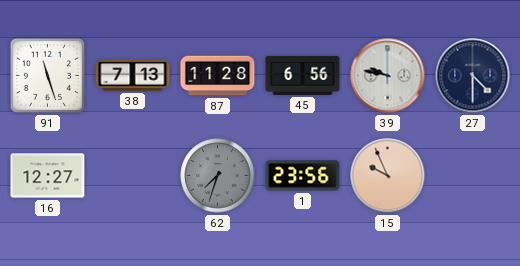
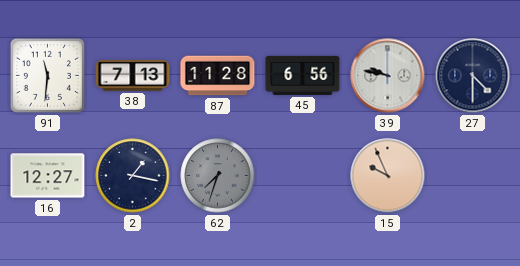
91: 11:27 -> 11:31 (47, 75)
2: none -> 1:17 (133, 176)
1: 23:56 -> none (303, 176)
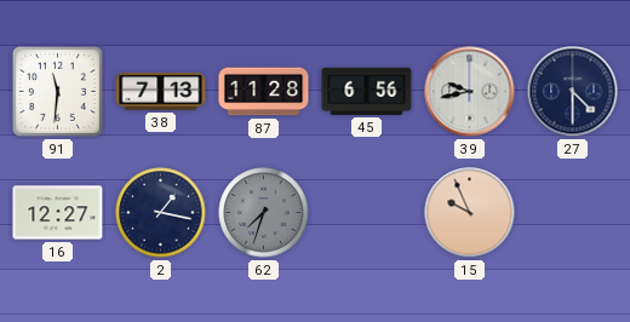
39: 9:47 -> 9:43 (470, 92)
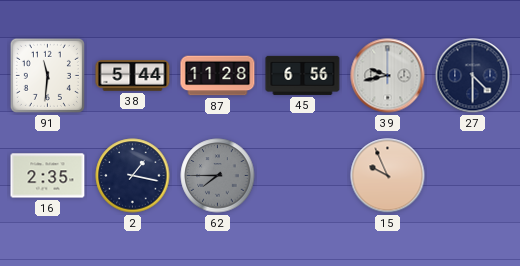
38: 7:13 -> 5:44 (133, 76)
16: 12:27 -> 2:35 (48, 176)
62: 7:33 -> 7:45 (218, 176)
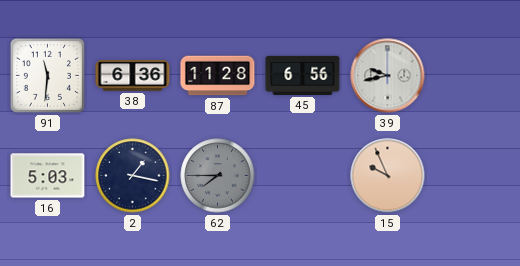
38: 5:44 -> 6:36 (133, 76)
27: 4:30 -> none (473, 76)
16: 2:35 -> 5:03 (48, 176)
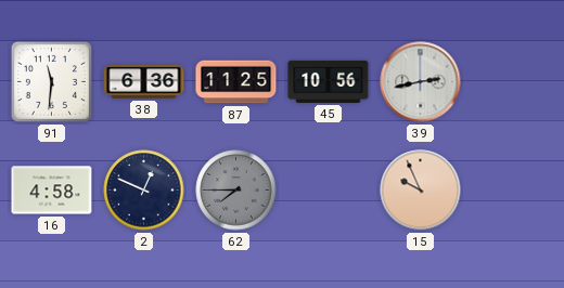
87: 11:28 -> 11:25 (236, 82)
45: 6:56 -> 10:56 (329, 81)
39: 9:43 -> 2:43 (421, 82)
16: 5:03 -> 4:58 (52, 191)
2: 1:17 -> 12:49 (144, 191)
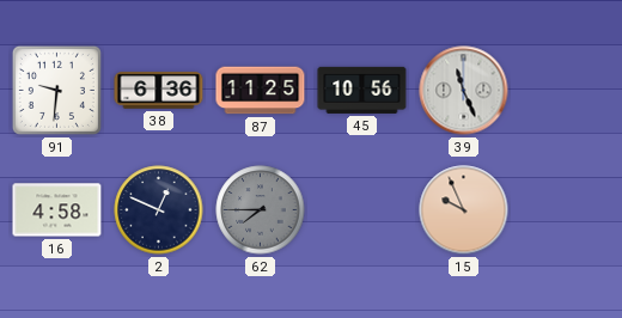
91: 11:31 -> 9:31 (56, 90)
39: 2:43 -> 11:26 (464, 91)
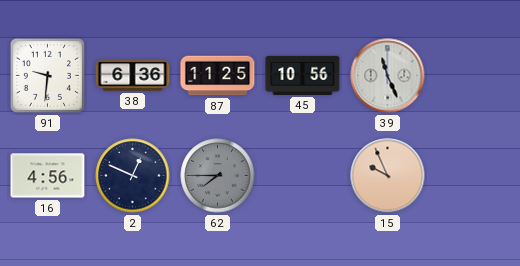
16: 4:58 -> 4:56 (48, 176)
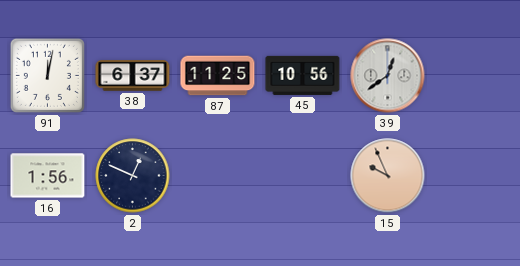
91: 9:31 -> 12:02 (47, 75)
38: 6:36 -> 6:37 (133, 76)
39: 11:26 -> 12:39 (388, 76)
16: 4:56 -> 1:56 (48, 176)
62: 7:45 -> none (218, 176)
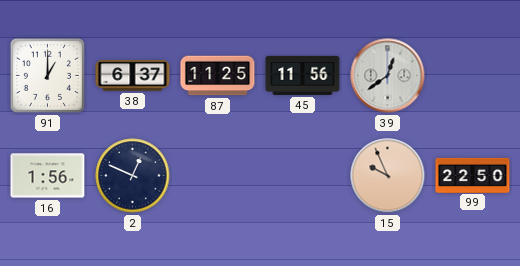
91: 12:02 -> 1:00 (47, 75)
45: 10:56 -> 11:56 (303, 75)
99: none -> 22:50 (473, 175)
